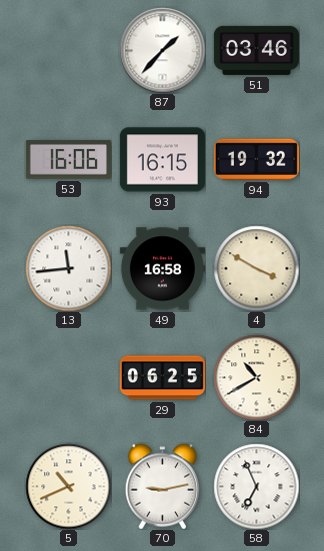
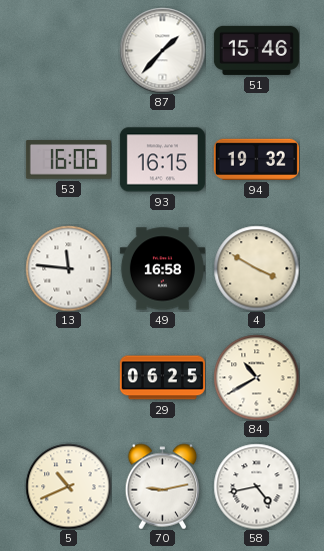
51: 03:46 -> 15:46 (256, 50)
13: 11:44 -> 11:46 (68, 268)
58: 6:56 -> 4:43 (256, 486)
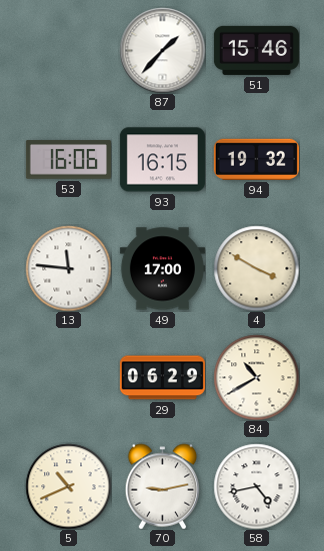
49: 16:58 -> 17:00 (162, 269)
29: 06:25 -> 06:29 (162, 378)
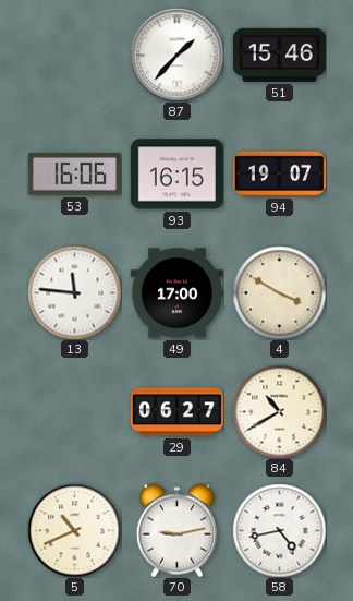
94: 19:32 -> 19:07 (279, 173)
29: 06:29 -> 06:27 (176, 412)
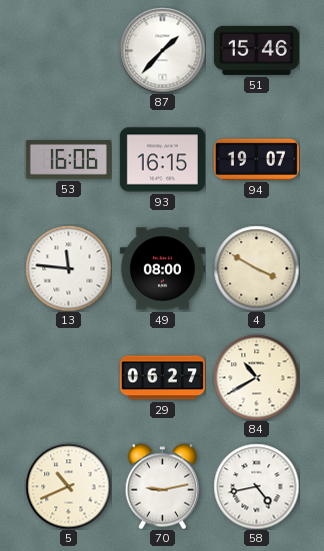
49: 17:00 -> 08:00 (162, 269)
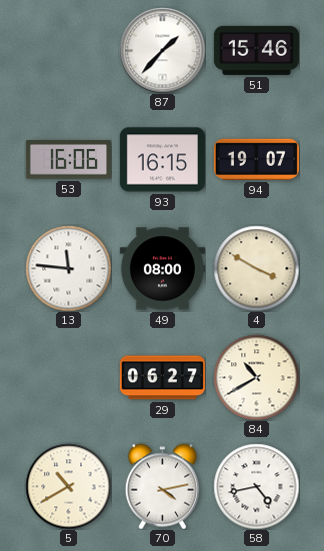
5: 10:41 -> 10:40 (68, 486)
70: 9:13 -> 4:13 (163, 486)
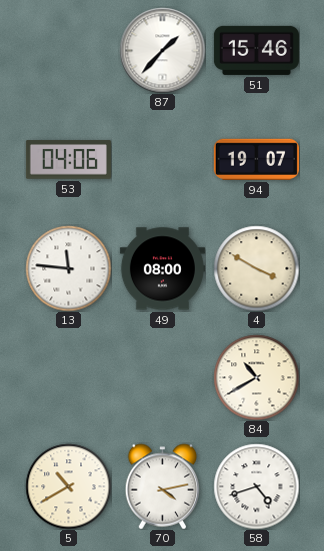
53: 16:06 -> 04:06 (68, 160)
93: 16:15 -> none (162, 160)
29: 06:27 -> none (162, 378)
58: 4:43 -> 4:42 (256, 486)
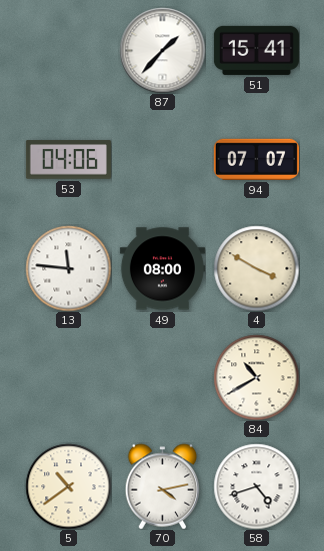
51: 15:46 -> 15:41 (256, 50)
94: 19:07 -> 07:07 (256, 159)
5: 10:40 -> 10:39 (68, 486)
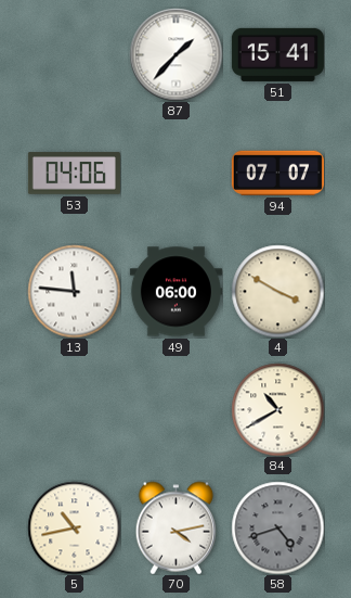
49: 08:00 -> 06:00 (175, 292)
5: 10:39 -> 10:43 (74, 527)
58 dial: white -> grey (277, 527)
